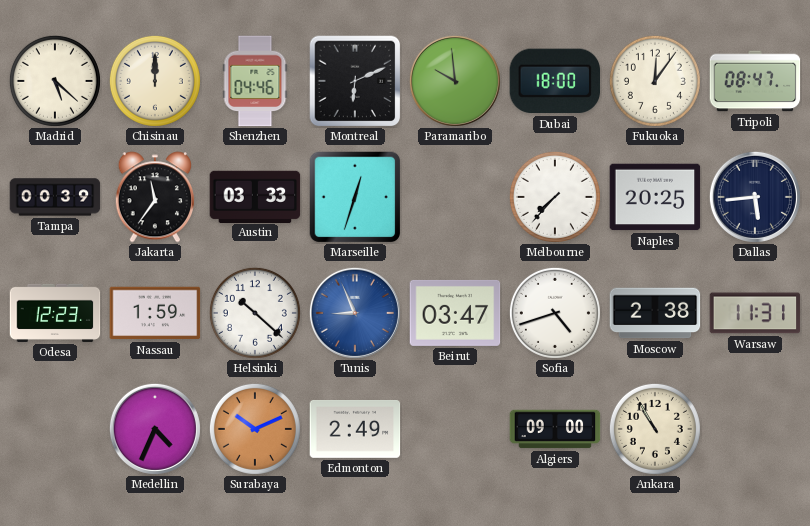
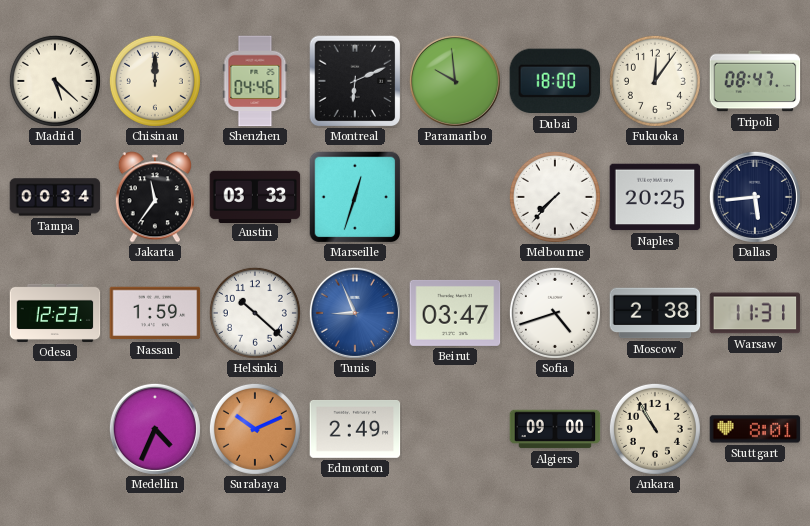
Tampa: 00:39 -> 00:34 (55, 197)
Stuttgart: none -> 8:01 (755, 429)
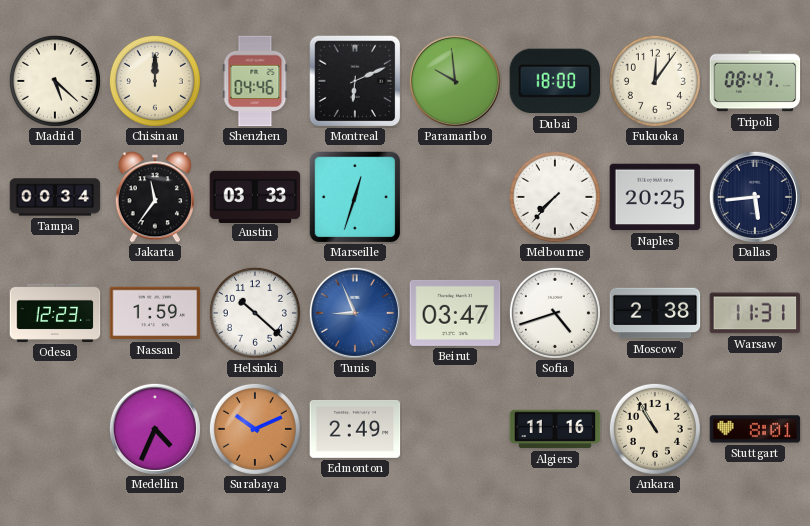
Algiers: 09:00 -> 11:16 (555, 429)
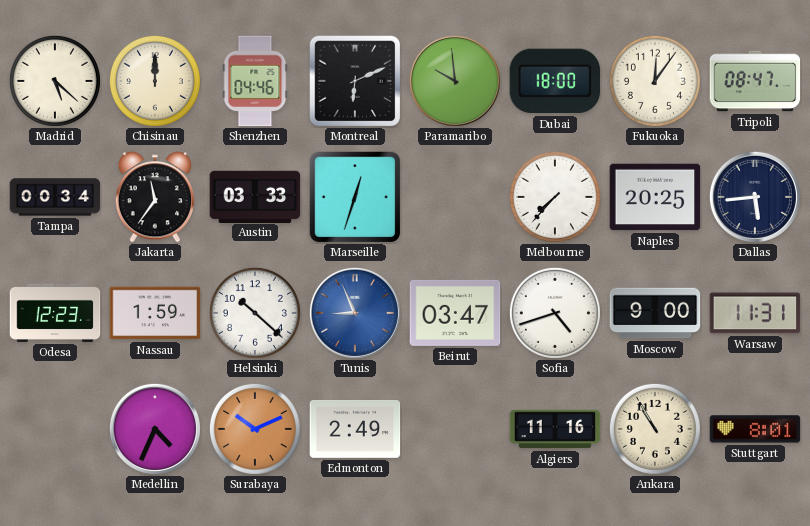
Moscow: 2:38 -> 9:00 (655, 313)
